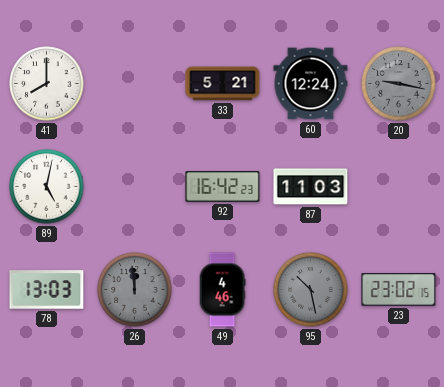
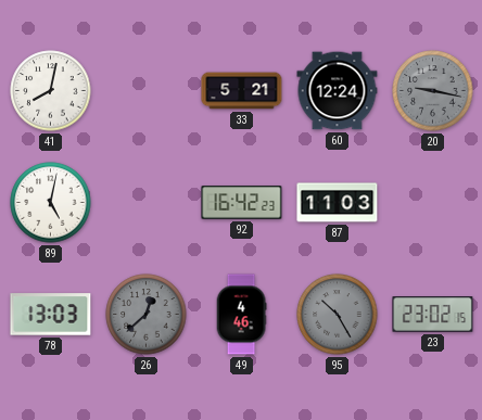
41: 8:00 -> 8:02 (51, 91)
26: 11:59 -> 12:38 (147, 315)
95: 10:28 -> 10:25 (338, 315)
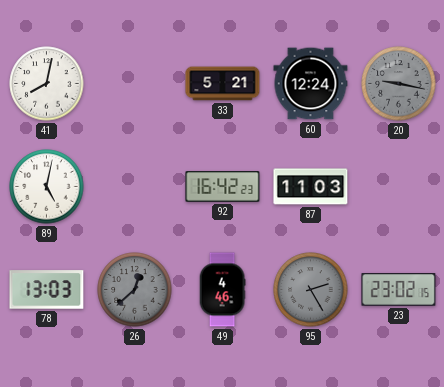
95: 10:25 -> 2:25 (311, 290)
